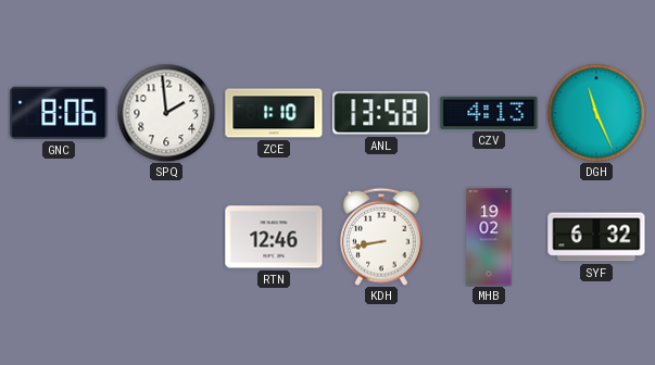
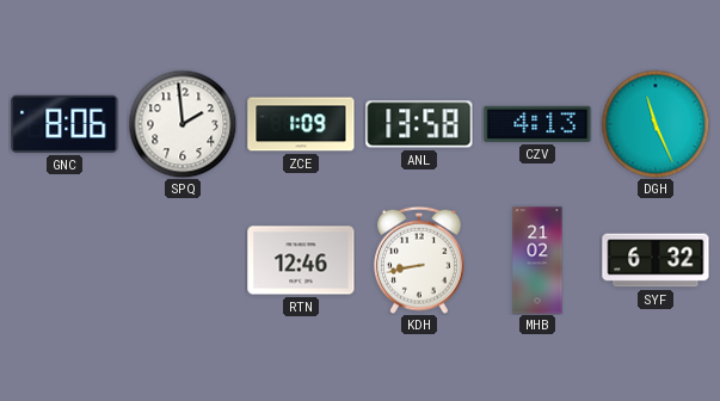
ZCE: 1:10 -> 1:09 (301, 124)
MHB: 19:02 -> 21:02 (537, 260)
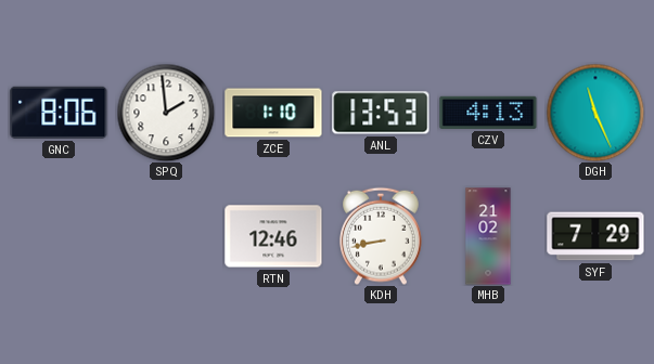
ZCE: 1:09 -> 1:10 (273, 113)
ANL: 13:58 -> 13:53 (381, 113)
SYF: 6:32 -> 7:29 (595, 236)
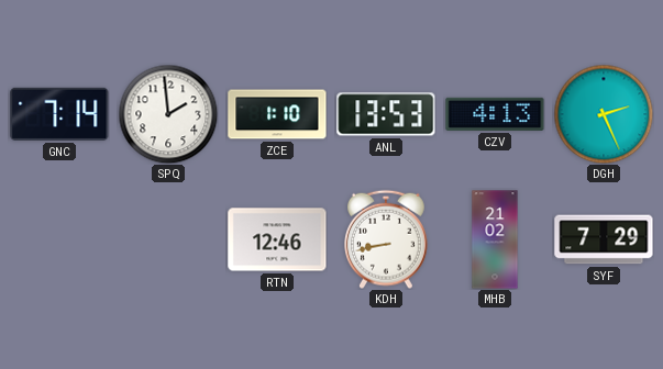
GNC: 8:06 -> 7:14 (59, 114)
DGH: 11:26 -> 2:26 (604, 114)
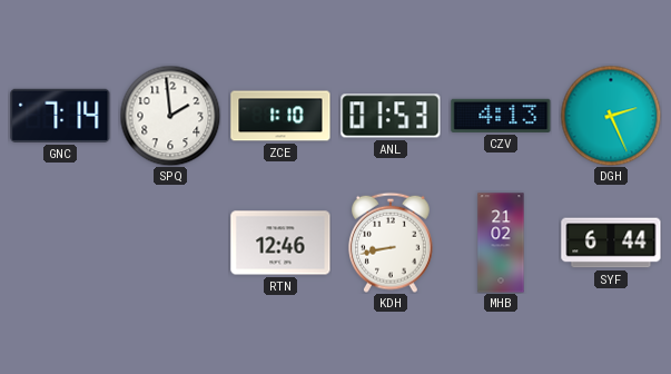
ANL: 13:53 -> 01:53 (391, 116)
SYF: 7:29 -> 6:44 (611, 243)
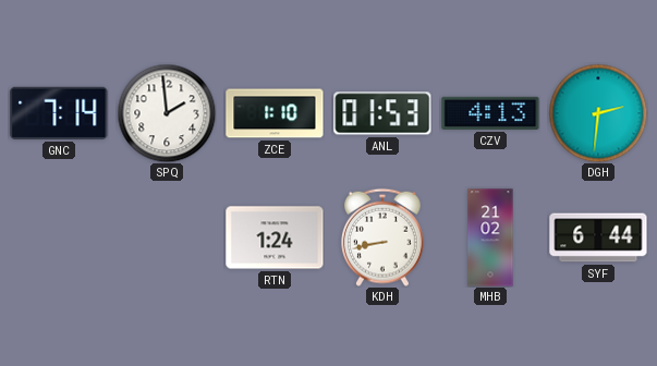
DGH: 2:26 -> 2:31 (598, 113)
RTN: 12:46 -> 1:24 (275, 237)
